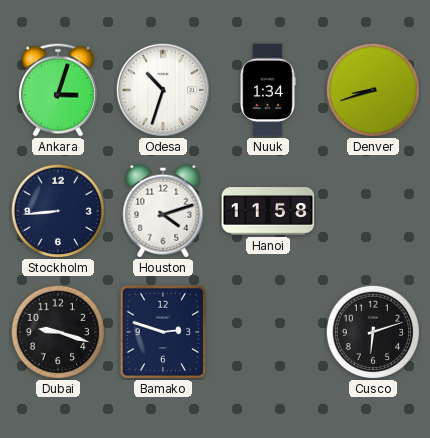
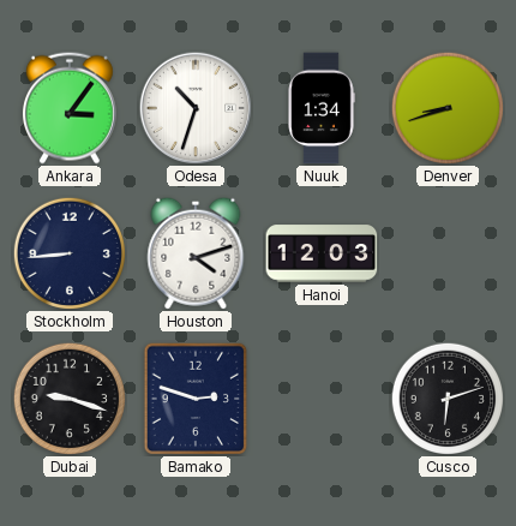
Ankara: 3:03 -> 3:06 (70, 108)
Hanoi: 11:58 -> 12:03 (322, 253)
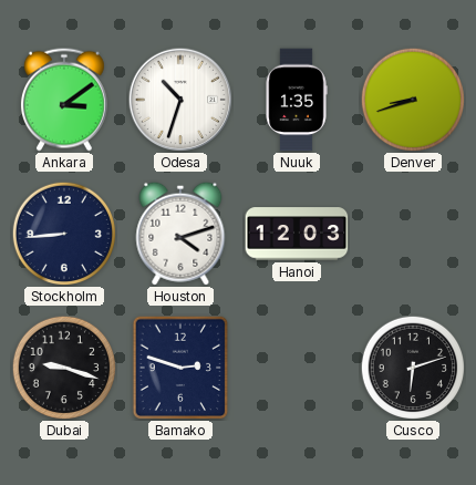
Ankara: 3:06 -> 3:09 (64, 100)
Nuuk: 1:34 -> 1:35 (297, 100)
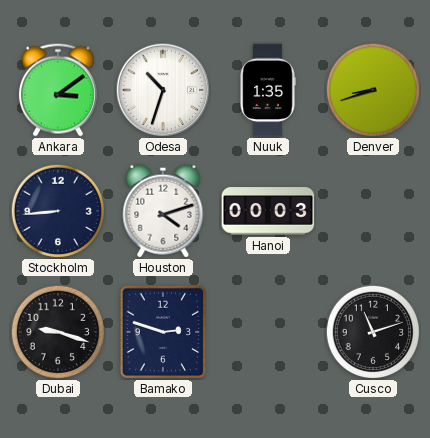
Hanoi: 12:03 -> 00:03 (268, 211)
Cusco: 6:12 -> 11:12 (372, 331)
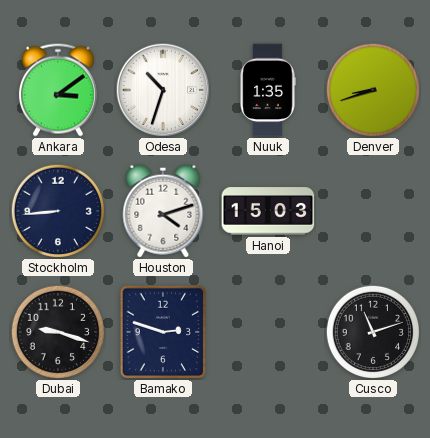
Hanoi: 00:03 -> 15:03 (268, 211)
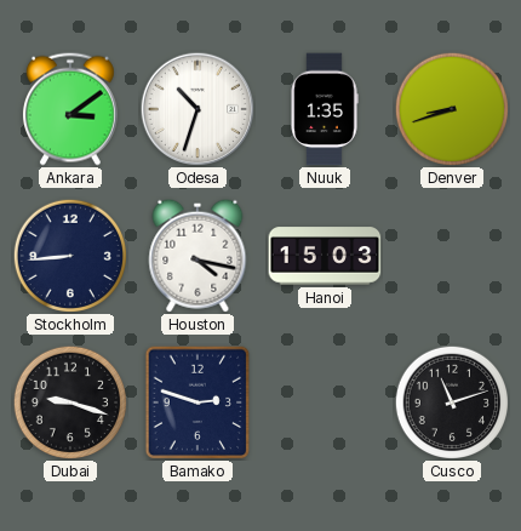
Houston: 4:12 -> 4:17 (197, 256)
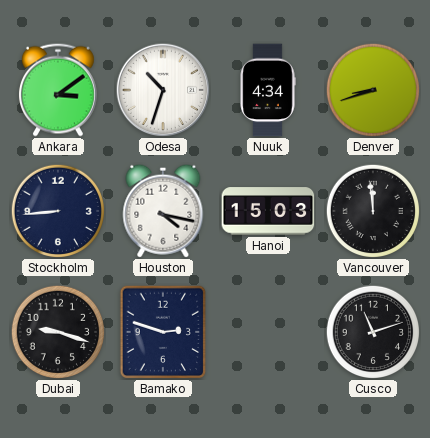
Nuuk: 1:35 -> 4:34 (268, 90)
Vancouver: none -> 11:59 (372, 210)
